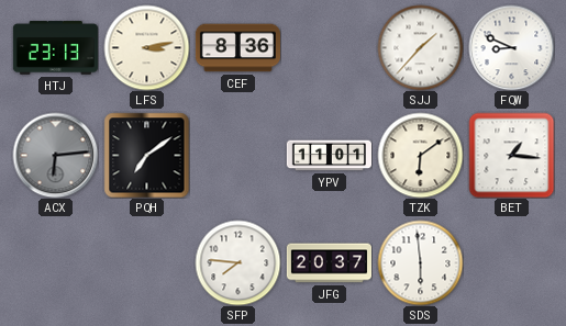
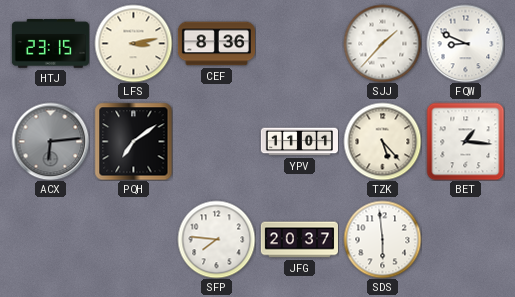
HTJ: 23:13 -> 23:15 (50, 44)
TZK: 6:09 -> 5:23 (382, 141)
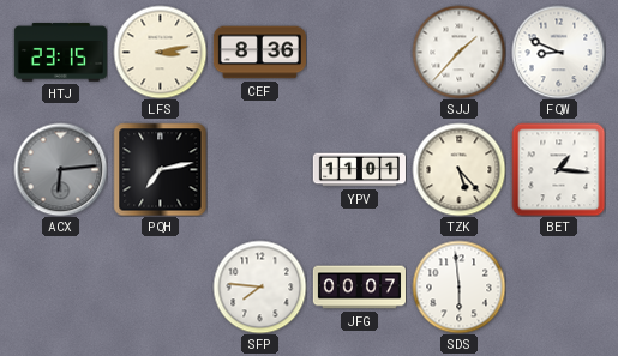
PQH: 7:09 -> 7:13 (160, 169)
JFG: 20:37 -> 00:07 (359, 288)
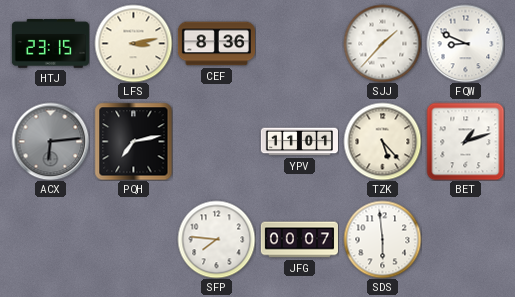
BET: 1:16 -> 1:12 (465, 141)
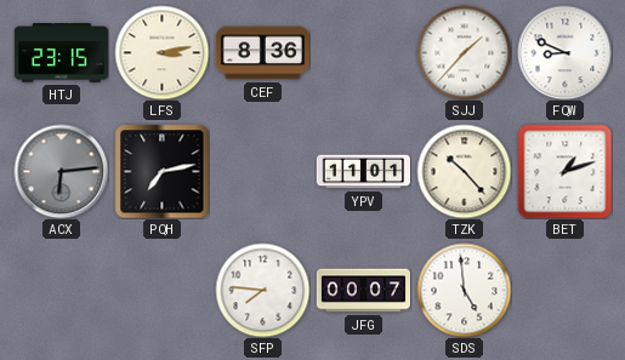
TZK: 5:23 -> 10:23 (464, 171)
SDS: 5:59 -> 4:59 (464, 290)
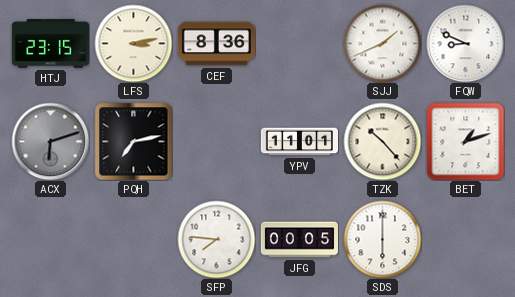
SJJ: 1:37 -> 1:41 (382, 43)
ACX: 6:14 -> 6:12 (50, 141)
JFG: 00:07 -> 00:05 (299, 240)
SDS: 4:59 -> 6:00 (382, 239)
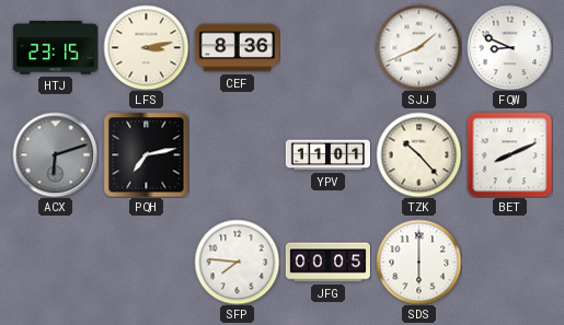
BET: 1:12 -> 8:11 (509, 154)
